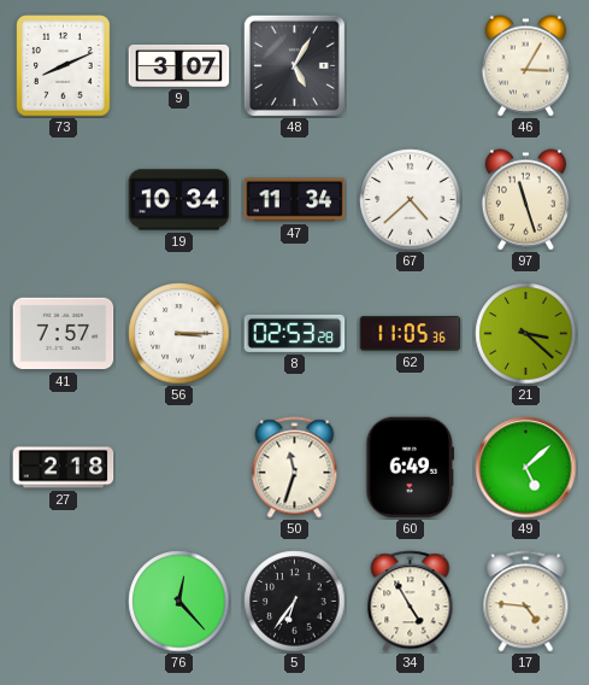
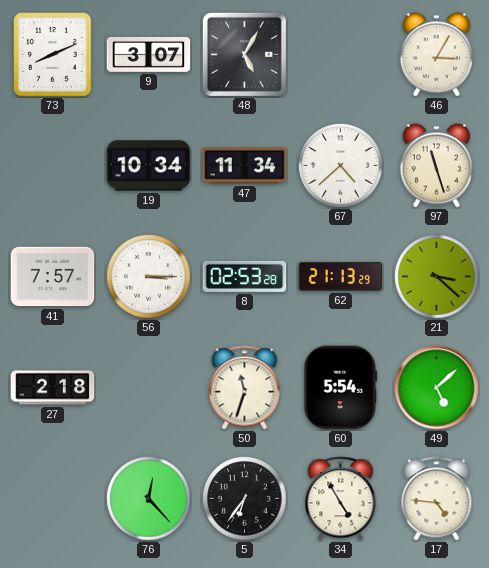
62: 11:05 -> 21:13 (341, 277)
60: 6:49 -> 5:54 (341, 388)
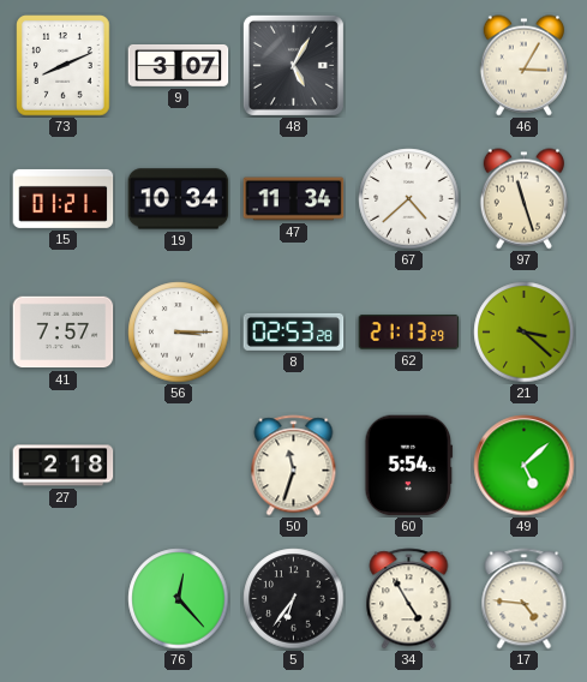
15: none -> 01:21 (64, 198)
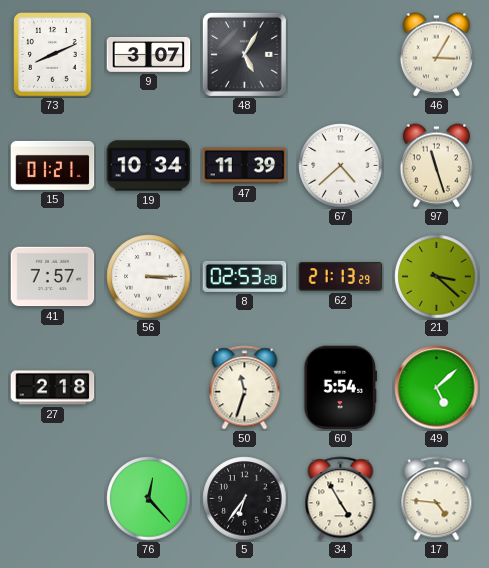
47: 11:34 -> 11:39 (245, 166)
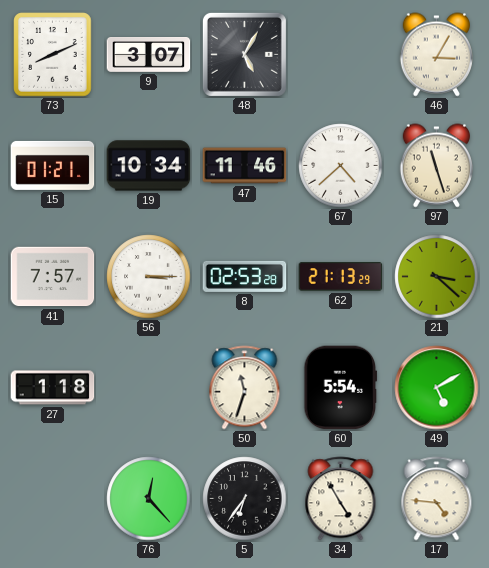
47: 11:39 -> 11:46 (245, 166)
27: 2:18 -> 1:18 (53, 388)
49: 5:08 -> 5:10 (437, 388)
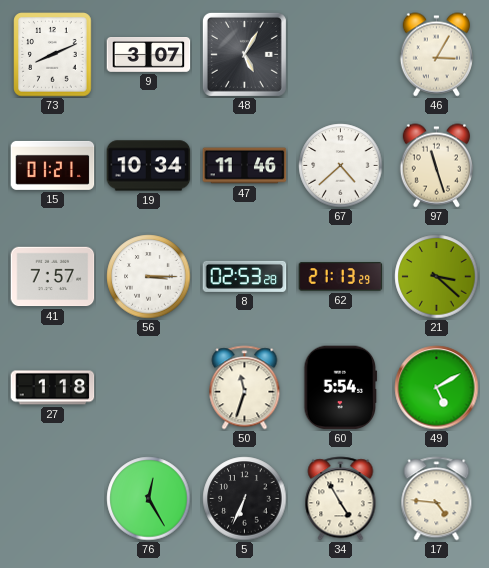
76: 12:23 -> 12:25 (149, 499)
5: 6:36 -> 6:34 (245, 499)
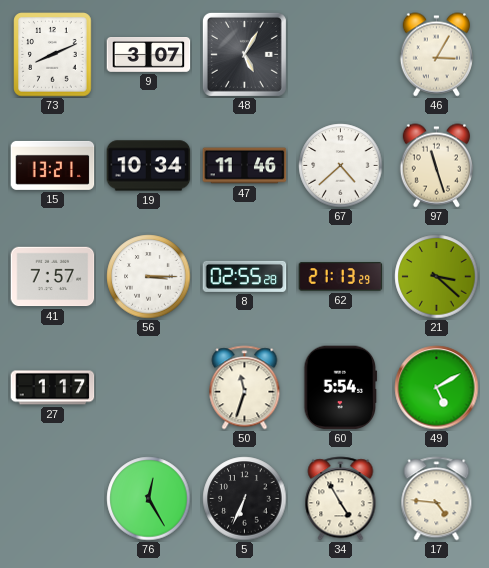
15: 01:21 -> 13:21 (53, 165)
8: 02:53 -> 02:55 (245, 276)
27: 1:18 -> 1:17 (53, 388)
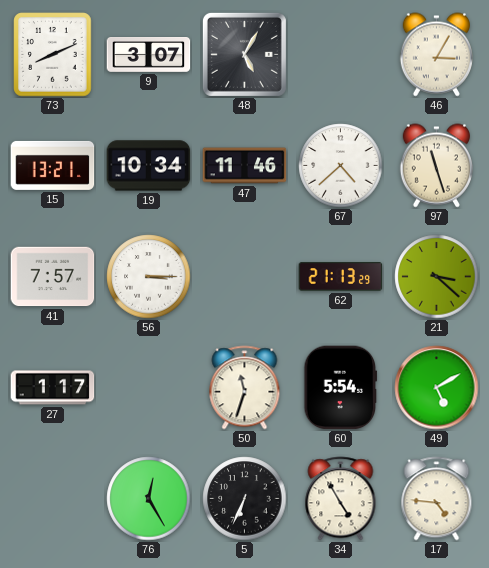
8: 02:55 -> none (245, 276)
